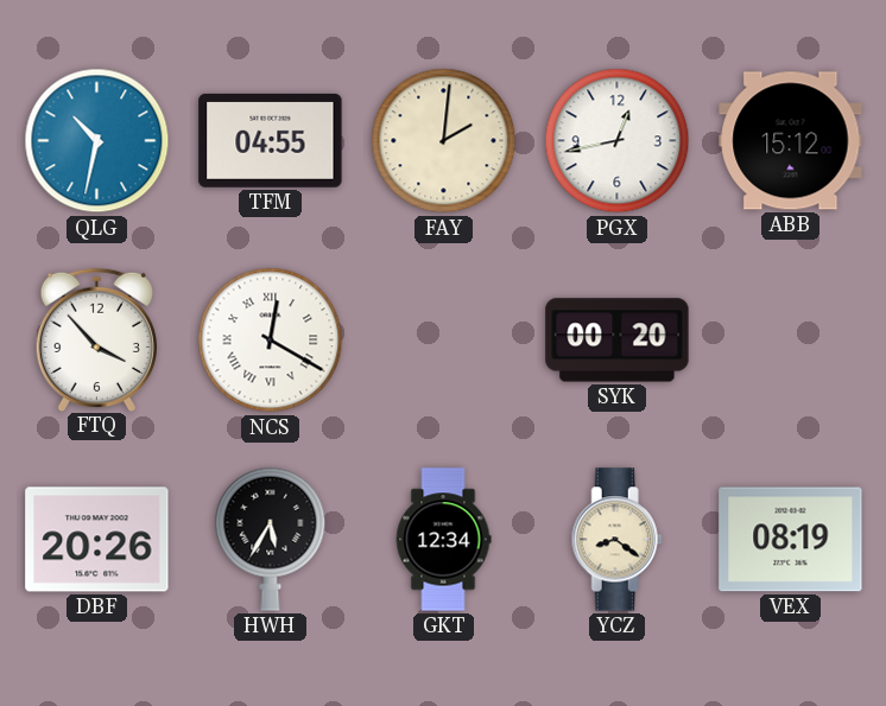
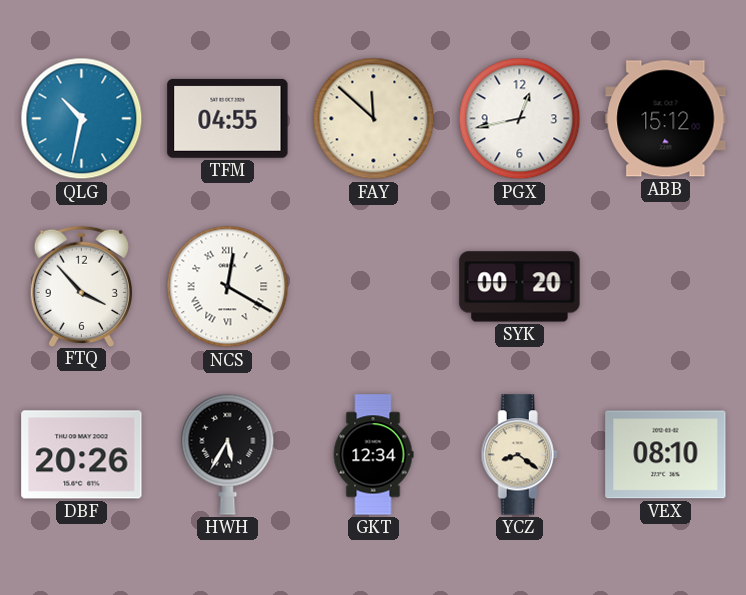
FAY: 2:01 -> 11:52 (374, 119)
VEX: 08:19 -> 08:10 (666, 455)
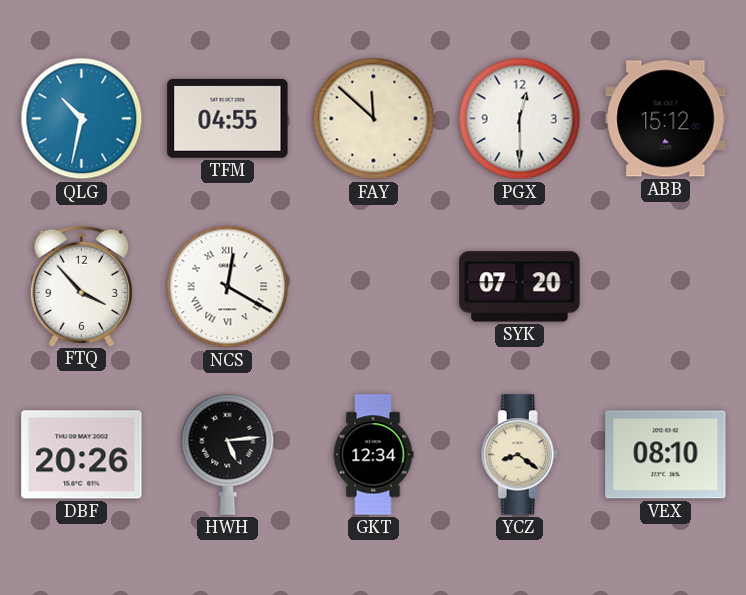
PGX: 12:43 -> 12:30 (520, 119)
SYK: 00:20 -> 07:20 (520, 287)
HWH: 5:35 -> 5:14 (228, 454)
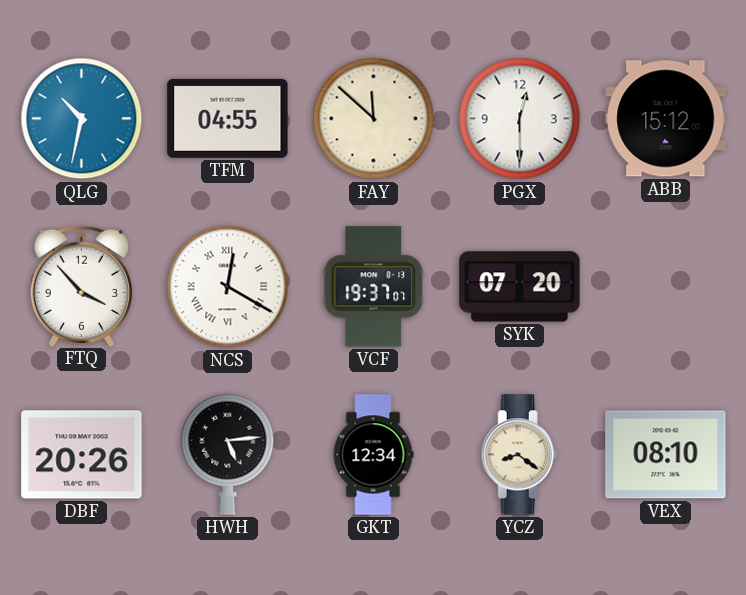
VCF: none -> 19:37 (374, 287)
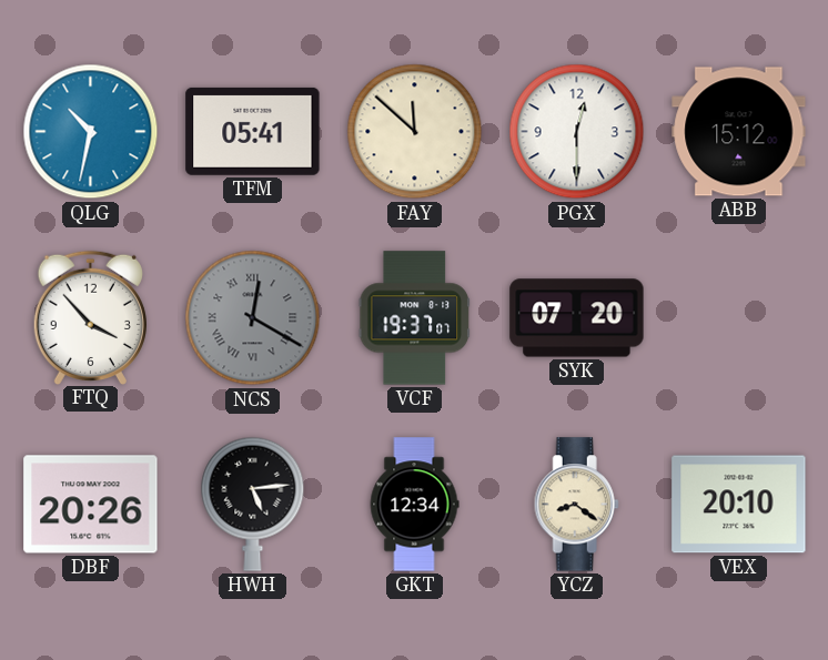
TFM: 04:55 -> 05:41 (253, 131)
NCS dial: white -> grey (253, 318)
VEX: 08:10 -> 20:10 (739, 505)
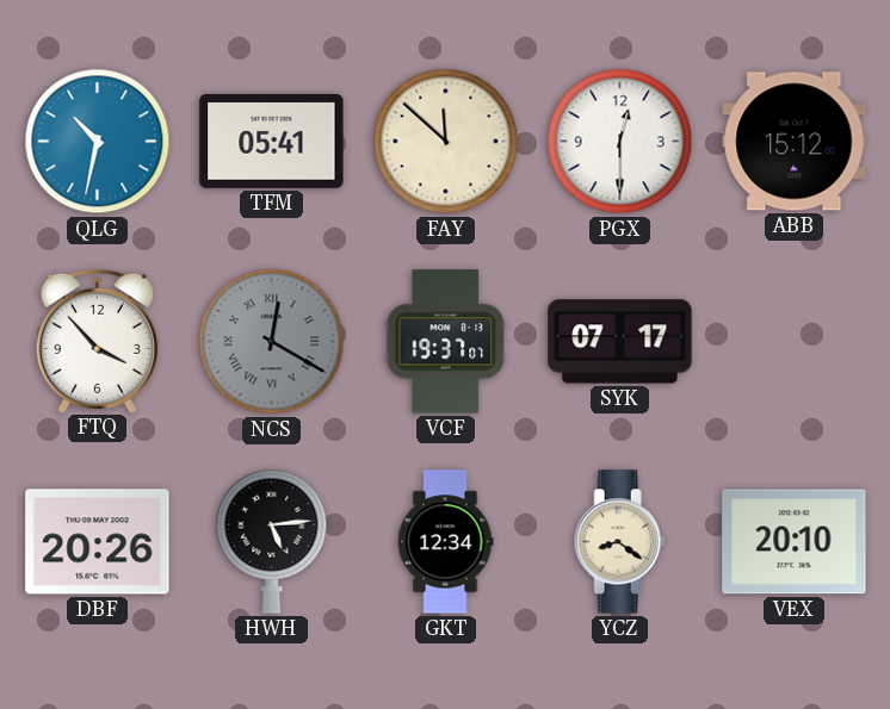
SYK: 07:20 -> 07:17 (620, 342)
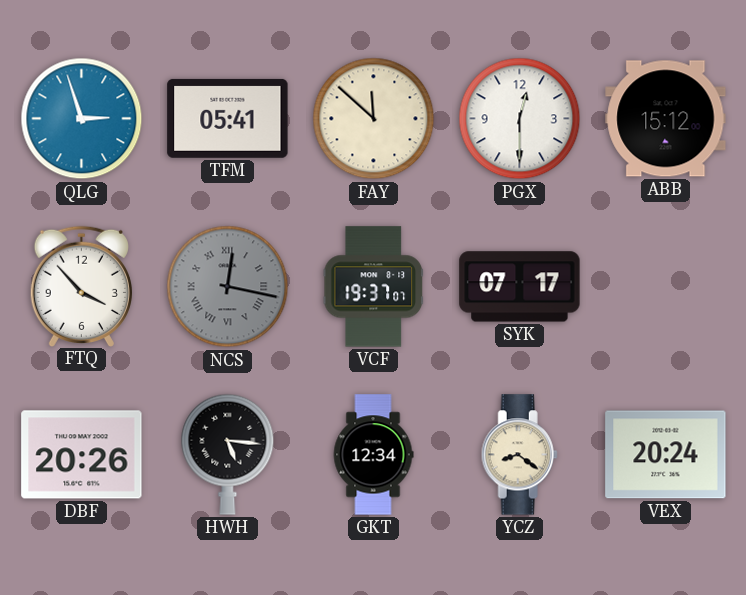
QLG: 10:32 -> 2:57 (82, 119)
NCS: 12:20 -> 12:17 (228, 287)
HWH: 5:14 -> 5:16 (228, 454)
VEX: 20:10 -> 20:24 (666, 455)
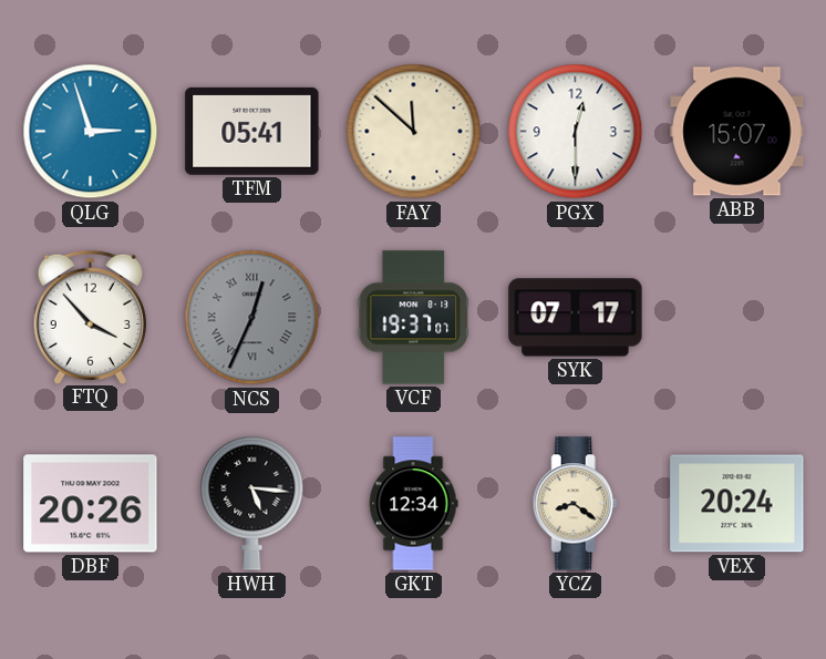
ABB: 15:12 -> 15:07 (737, 132)
NCS: 12:17 -> 12:34 (252, 318)
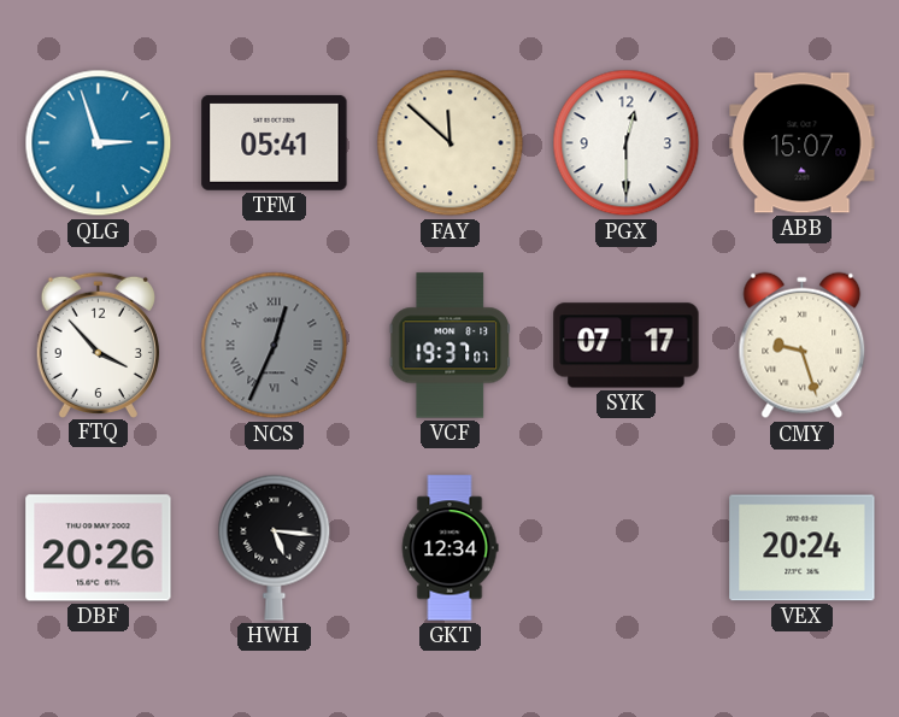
CMY: none -> 9:27 (803, 346)
YCZ: 8:21 -> none (575, 504)
